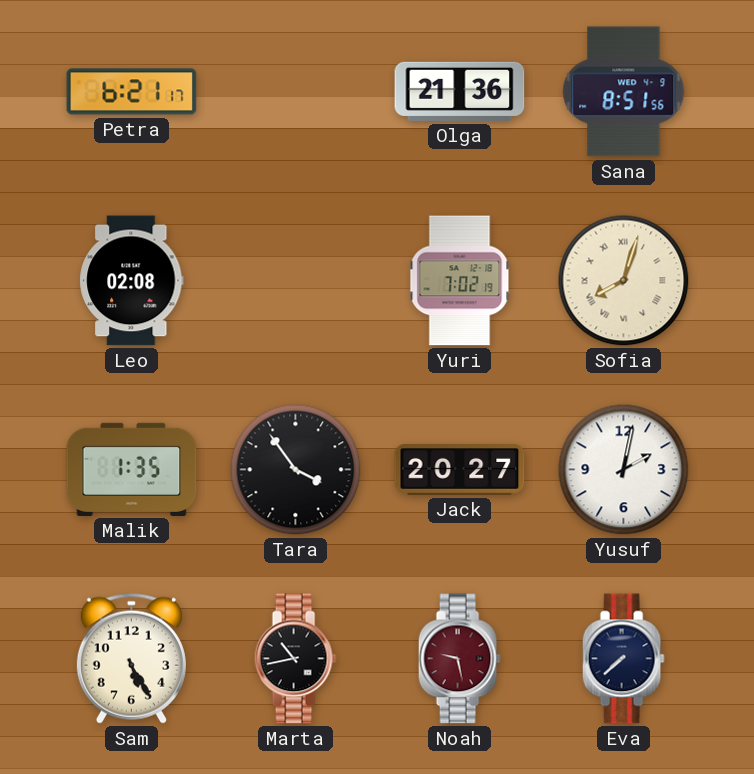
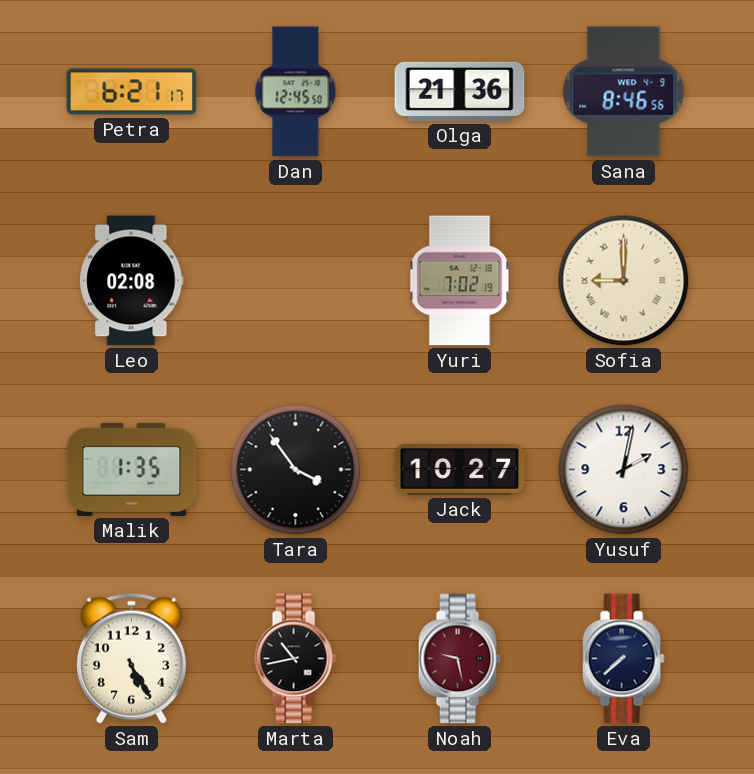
Dan: none -> 12:45 (296, 92)
Sana: 8:51 -> 8:46 (624, 92)
Sofia: 8:03 -> 9:00 (624, 281)
Jack: 20:27 -> 10:27 (460, 470)
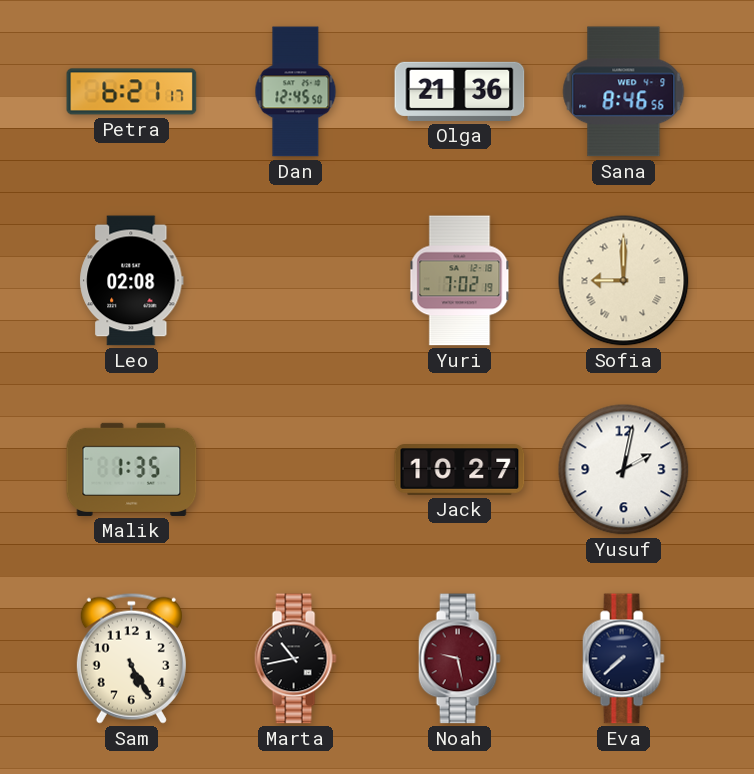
Tara: 3:54 -> none (296, 470)
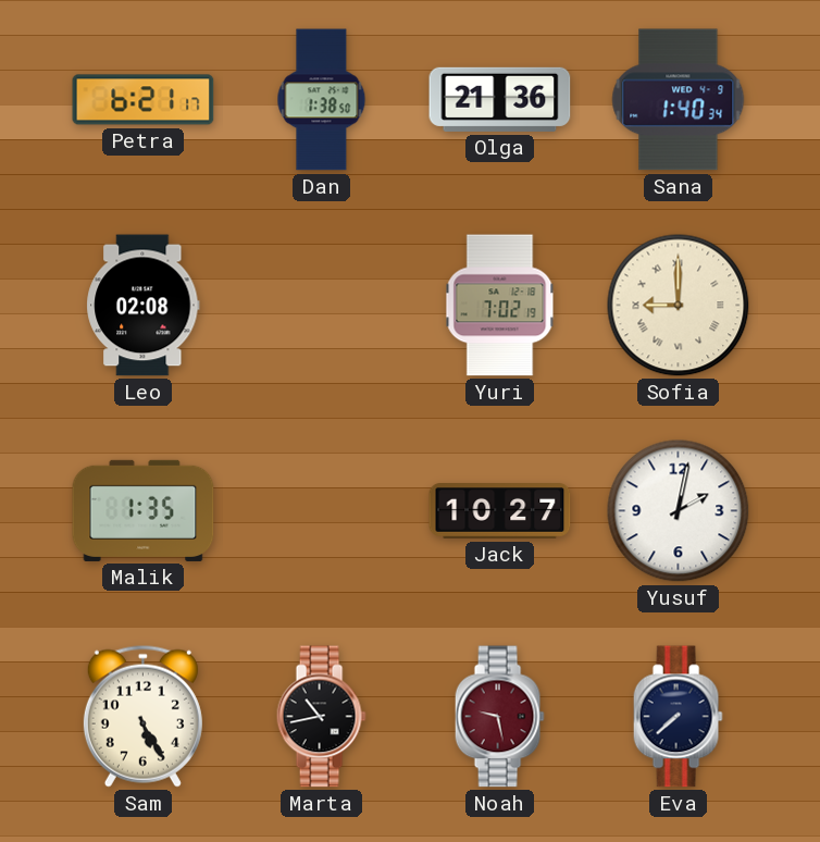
Dan: 12:45 -> 1:38 (322, 100)
Sana: 8:46 -> 1:40 (679, 100)
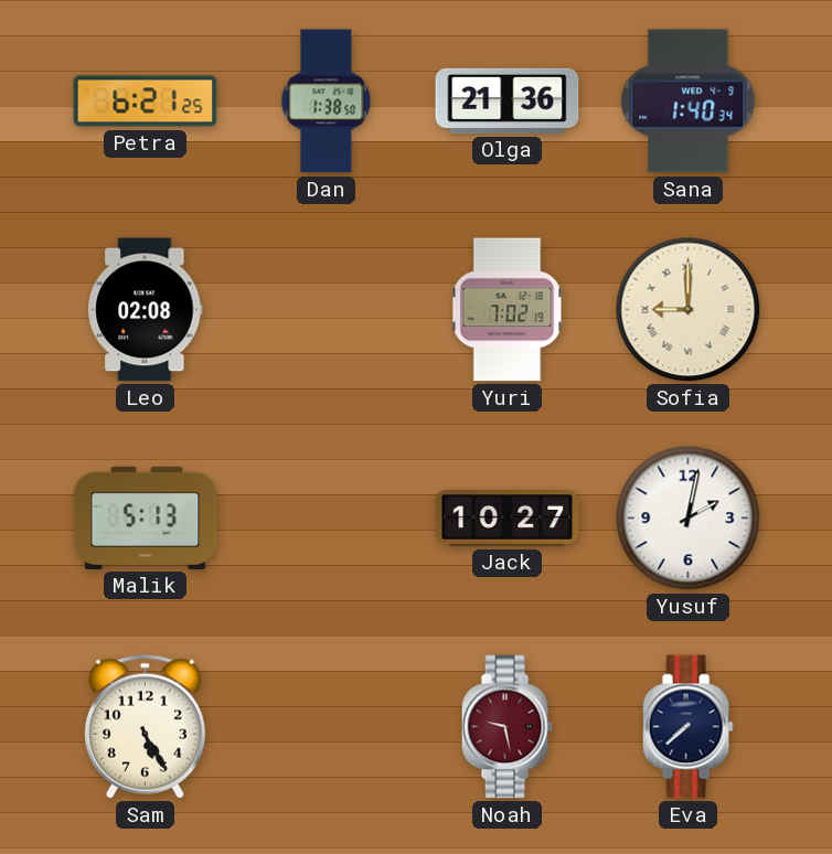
Petra: 6:21:17 -> 6:21:25 (146, 102)
Malik: 1:35 -> 5:13 (146, 517)
Marta: 10:43 -> none (321, 717)
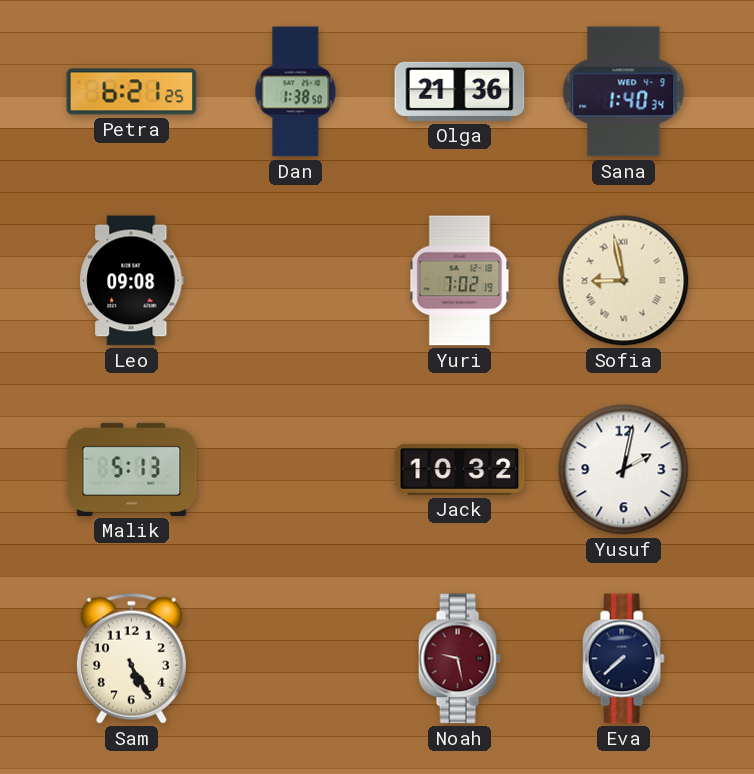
Leo: 02:08 -> 09:08 (132, 281)
Sofia: 9:00 -> 8:58 (624, 281)
Jack: 10:27 -> 10:32 (460, 470)
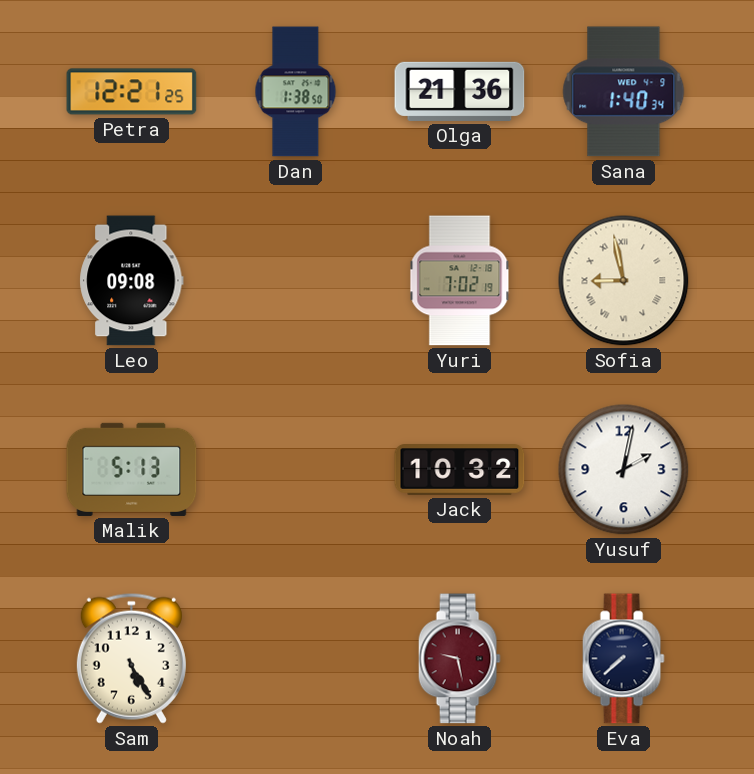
Petra: 6:21 -> 12:21 (132, 92)
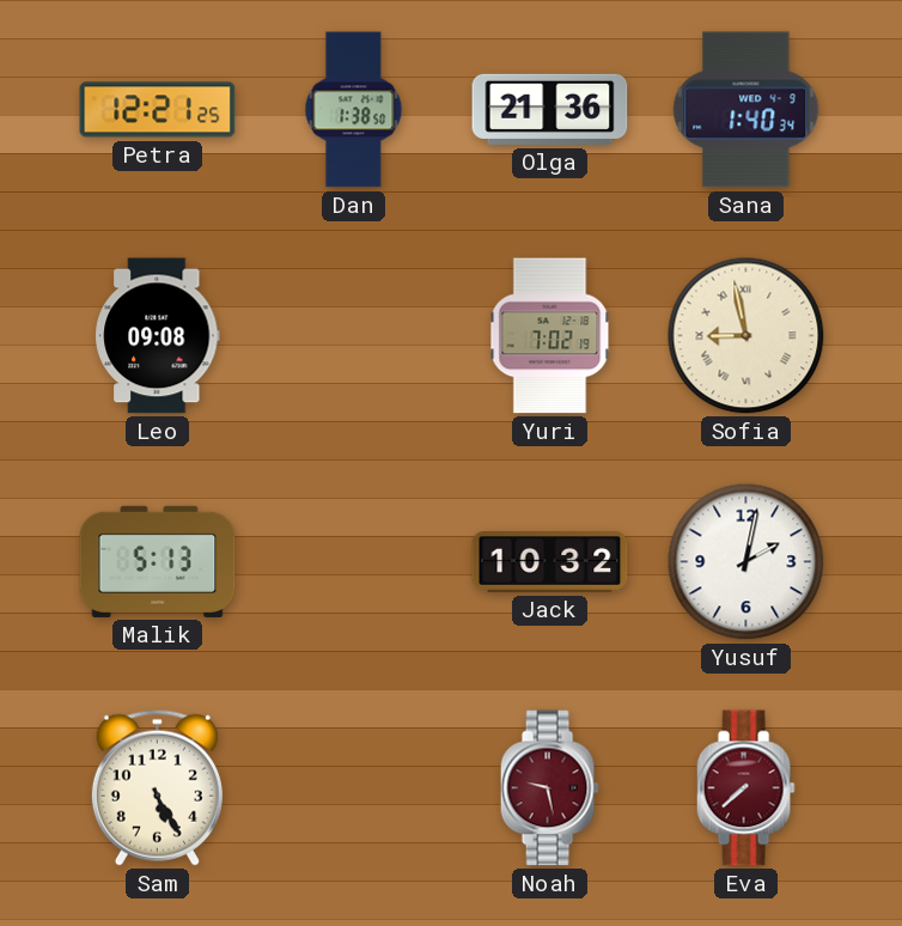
Eva dial: navy -> burgundy (745, 788)
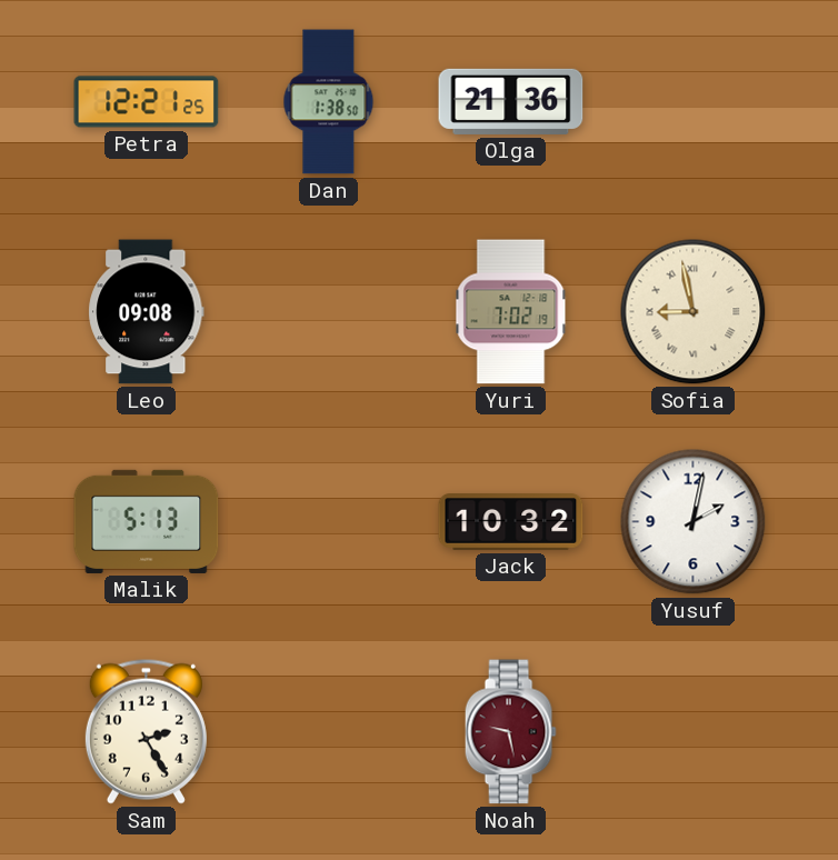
Sana: 1:40 -> none (746, 110)
Sam: 5:25 -> 2:25 (146, 731)
Eva: 7:38 -> none (745, 788)
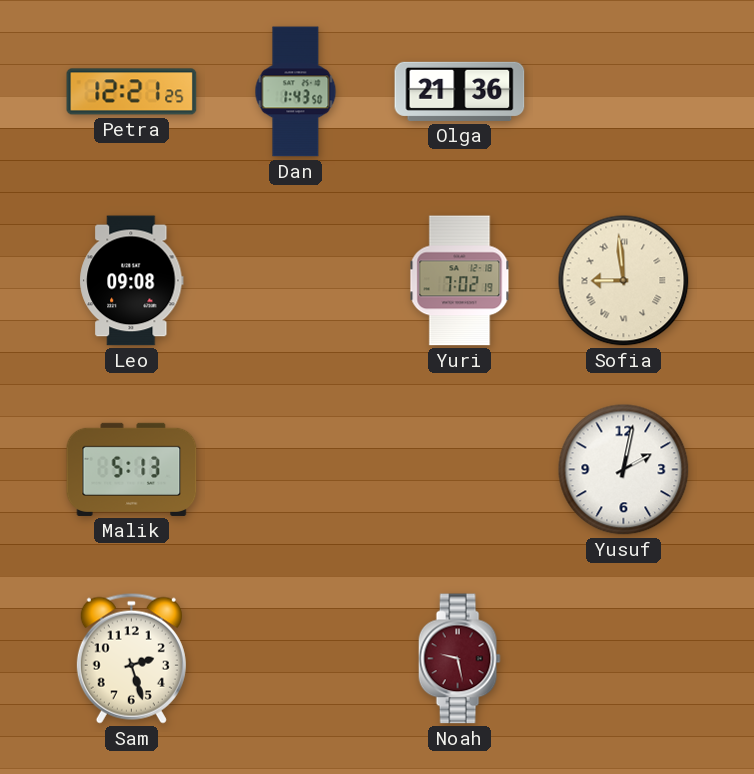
Dan: 1:38 -> 1:43 (296, 92)
Sofia: 8:58 -> 8:59 (624, 281)
Jack: 10:32 -> none (511, 522)
Sam: 2:25 -> 2:27 (131, 658)
